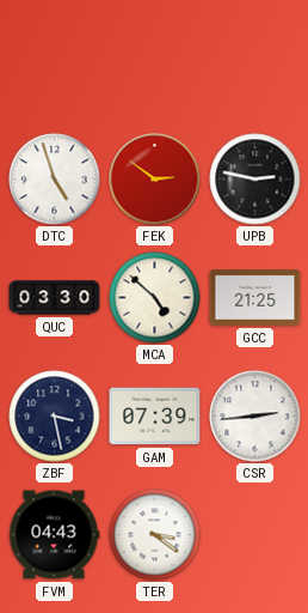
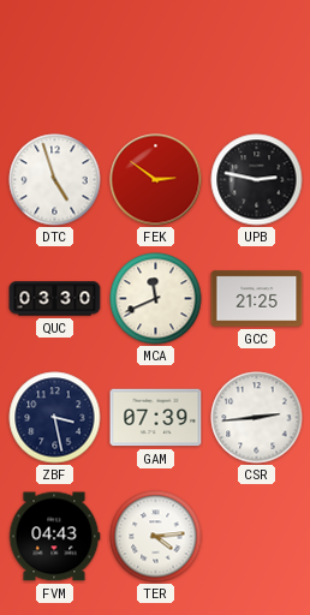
MCA: 4:52 -> 11:41 (156, 299)
TER: 3:21 -> 4:14 (156, 537)
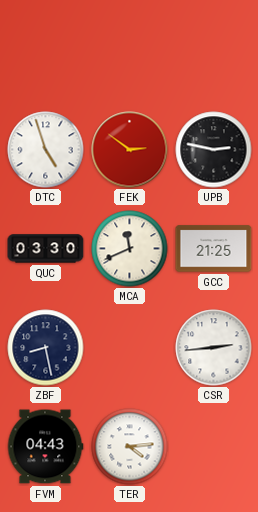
ZBF: 3:28 -> 8:28 (46, 348)
GAM: 07:39 -> none (156, 418)
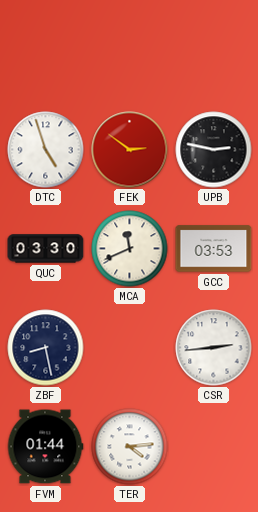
GCC: 21:25 -> 03:53 (214, 249)
FVM: 04:43 -> 01:44 (45, 447)
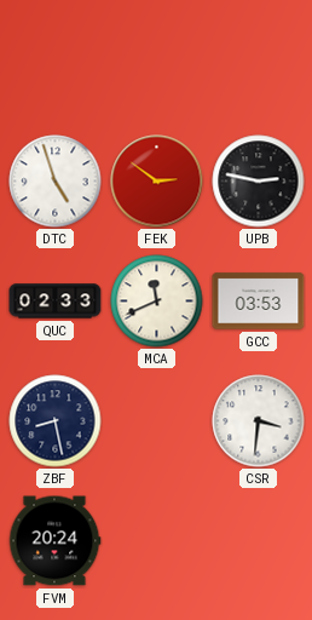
QUC: 03:30 -> 02:33 (56, 302)
CSR: 2:44 -> 3:31 (259, 421)
FVM: 01:44 -> 20:24 (54, 541)
TER: 4:14 -> none (130, 447)
